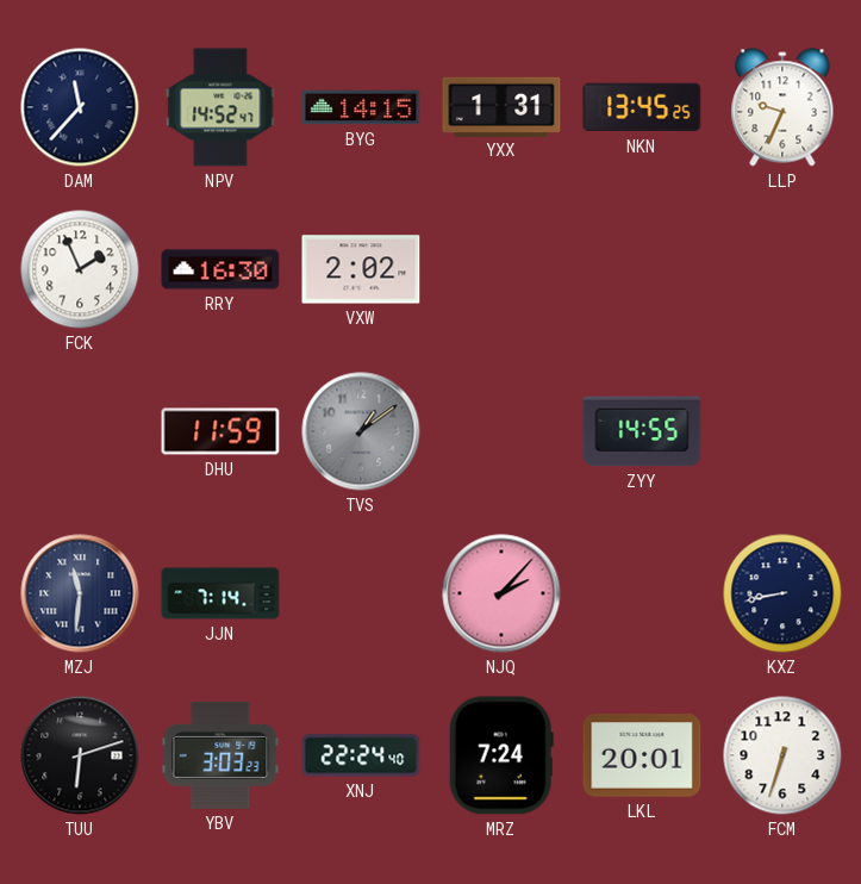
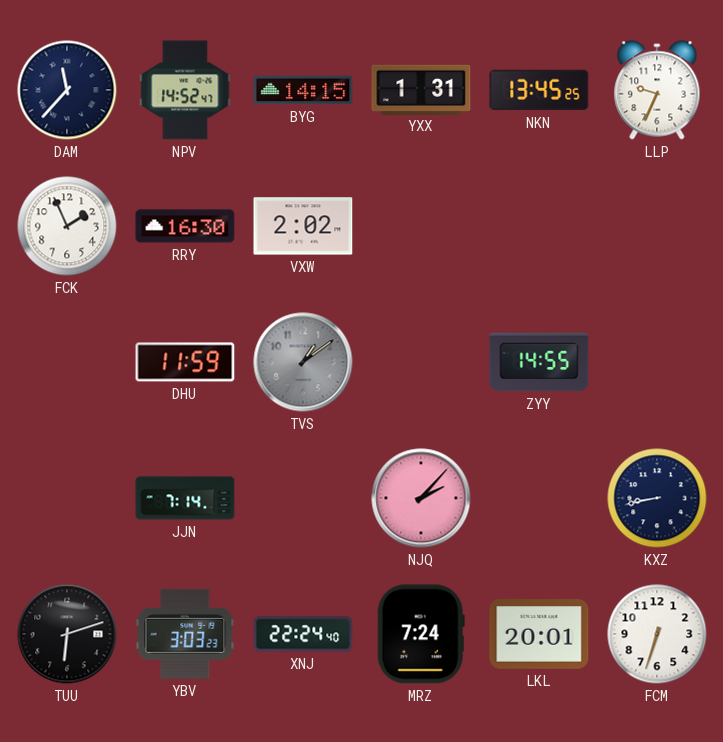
MZJ: 11:31 -> none (80, 593)
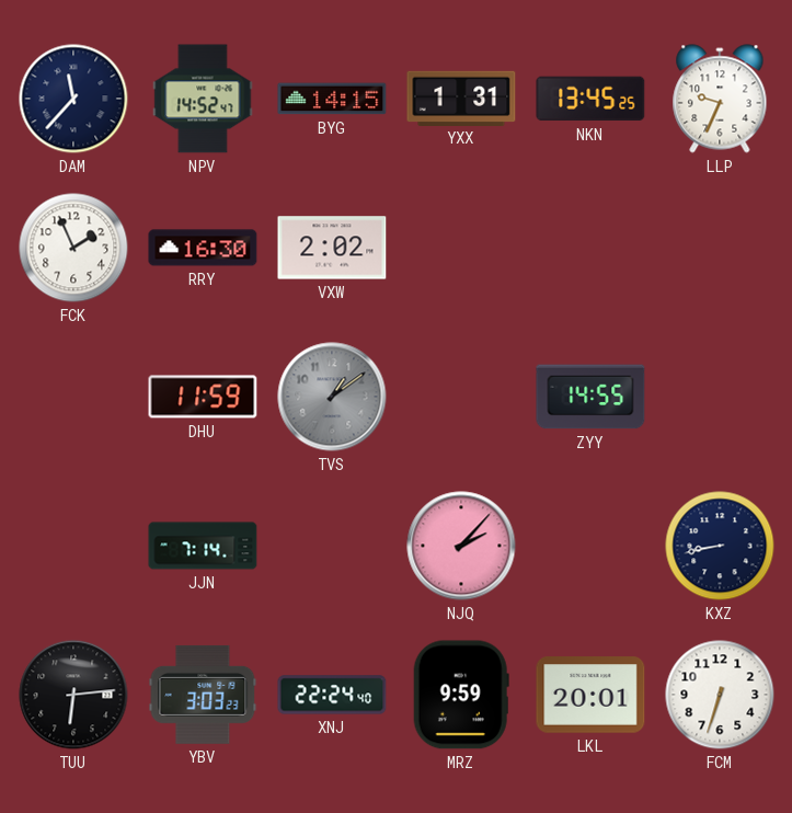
TUU: 6:12 -> 6:14 (73, 695)
MRZ: 7:24 -> 9:59 (461, 695)
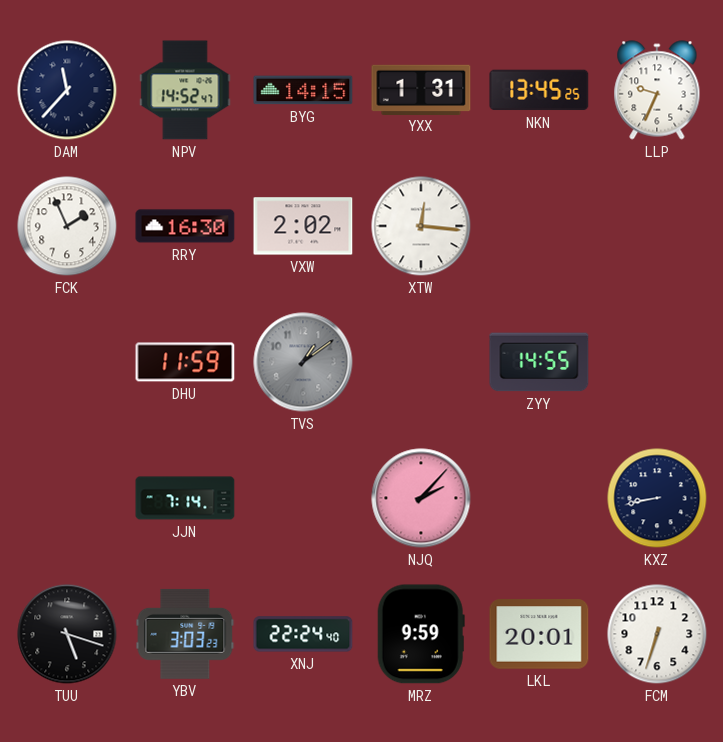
XTW: none -> 12:16 (421, 226)
TUU: 6:14 -> 5:18 (67, 634)
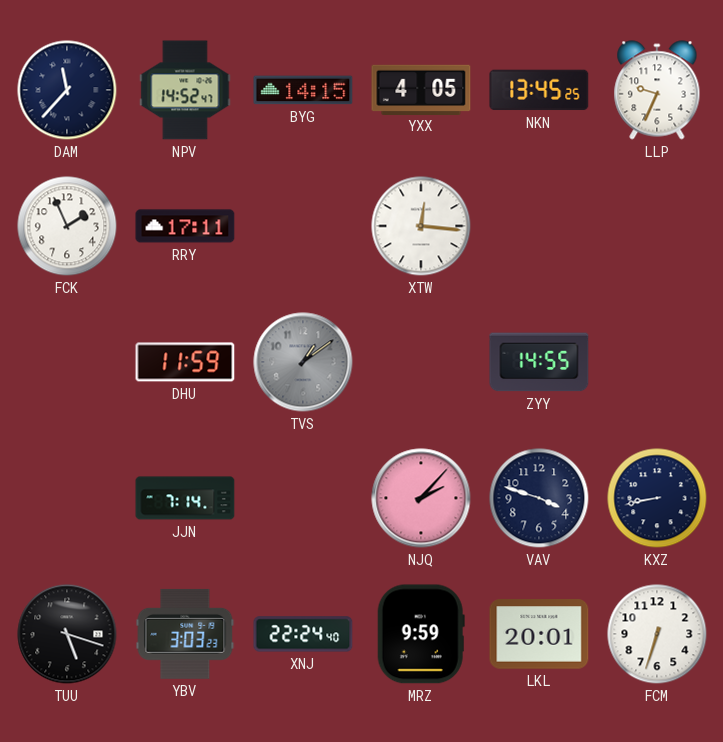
YXX: 1:31 -> 4:05 (421, 89)
RRY: 16:30 -> 17:11 (185, 226)
VXW: 2:02 -> none (303, 226)
VAV: none -> 3:48 (539, 498)
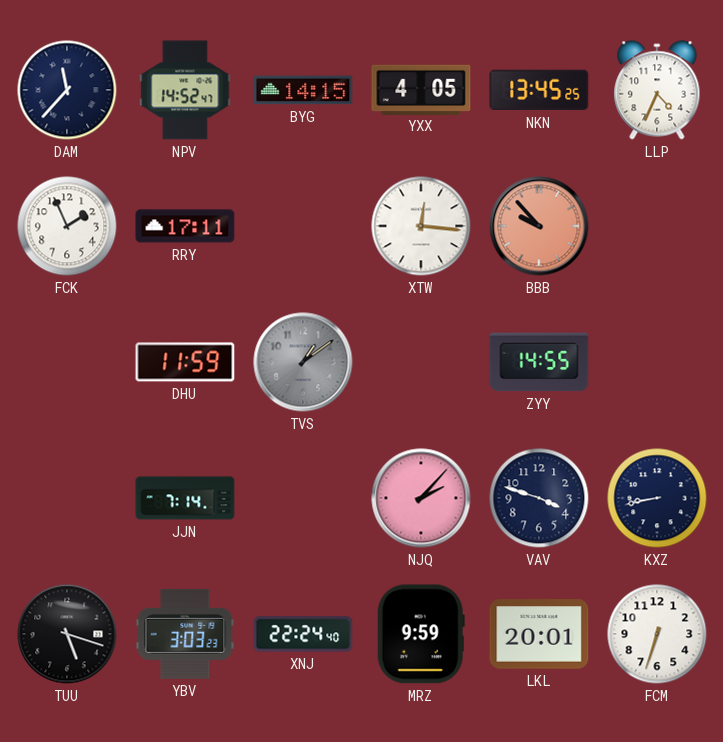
LLP: 9:34 -> 4:34 (657, 90)
BBB: none -> 9:53 (539, 226)
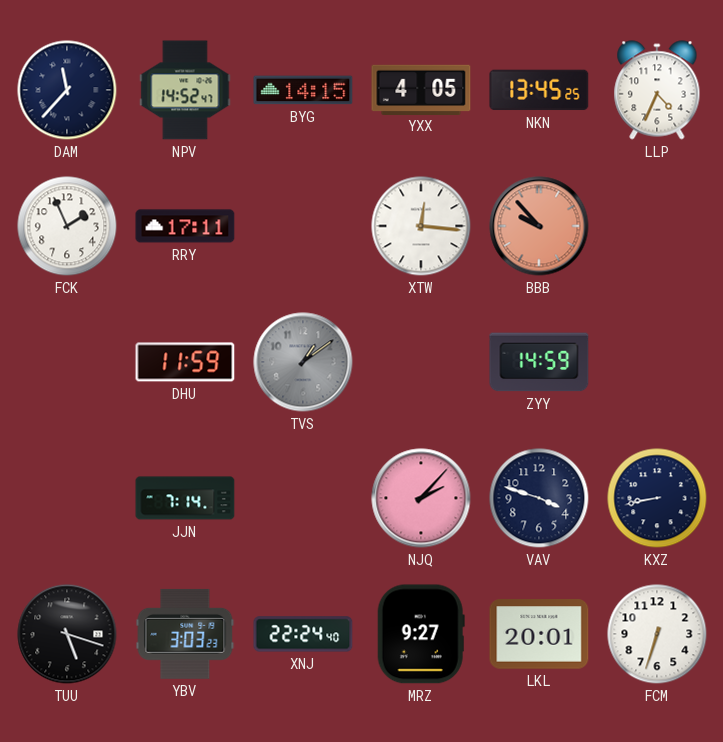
ZYY: 14:55 -> 14:59 (539, 362)
MRZ: 9:59 -> 9:27 (421, 634)
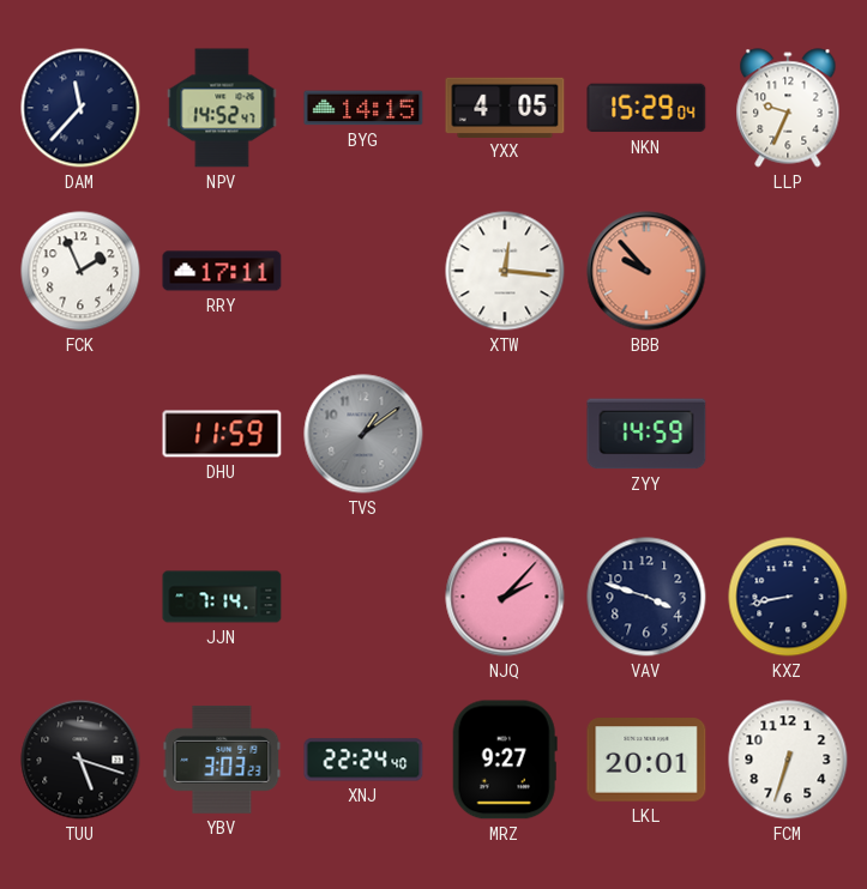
NKN: 13:45 -> 15:29 (646, 108)
LLP: 4:34 -> 9:34 (788, 108)
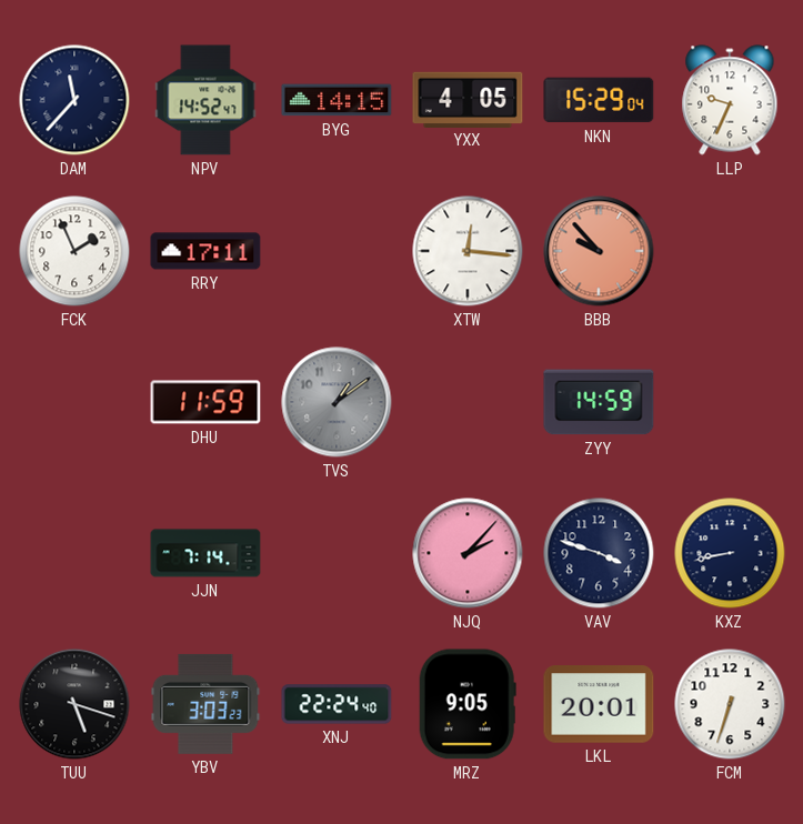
MRZ: 9:27 -> 9:05 (468, 704)
